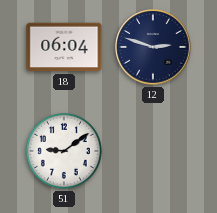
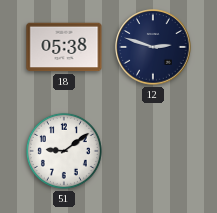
18: 06:04 -> 05:38 (64, 47)
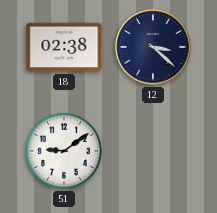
18: 05:38 -> 02:38 (64, 47)
12: 2:48 -> 3:22 (153, 47)
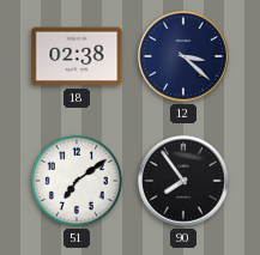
51: 9:09 -> 7:09 (77, 181)
90: none -> 7:54 (183, 181)
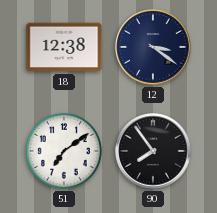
18: 02:38 -> 12:38 (64, 47)
12: 3:22 -> 3:21 (153, 47)
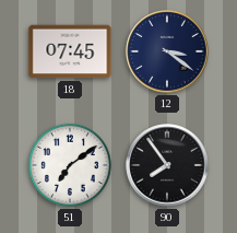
18: 12:38 -> 07:45 (70, 51)
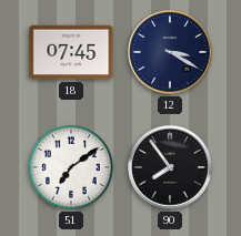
12: 3:21 -> 3:20 (170, 52)
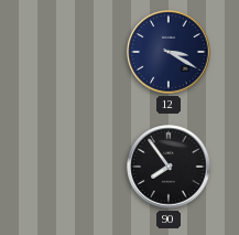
18: 07:45 -> none (71, 52)
51: 7:09 -> none (71, 167)
